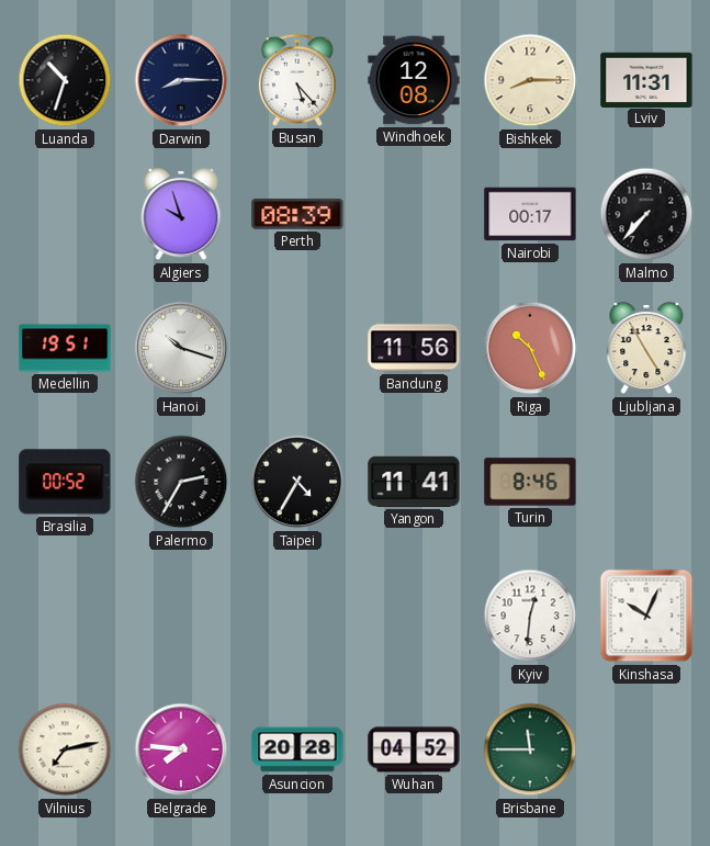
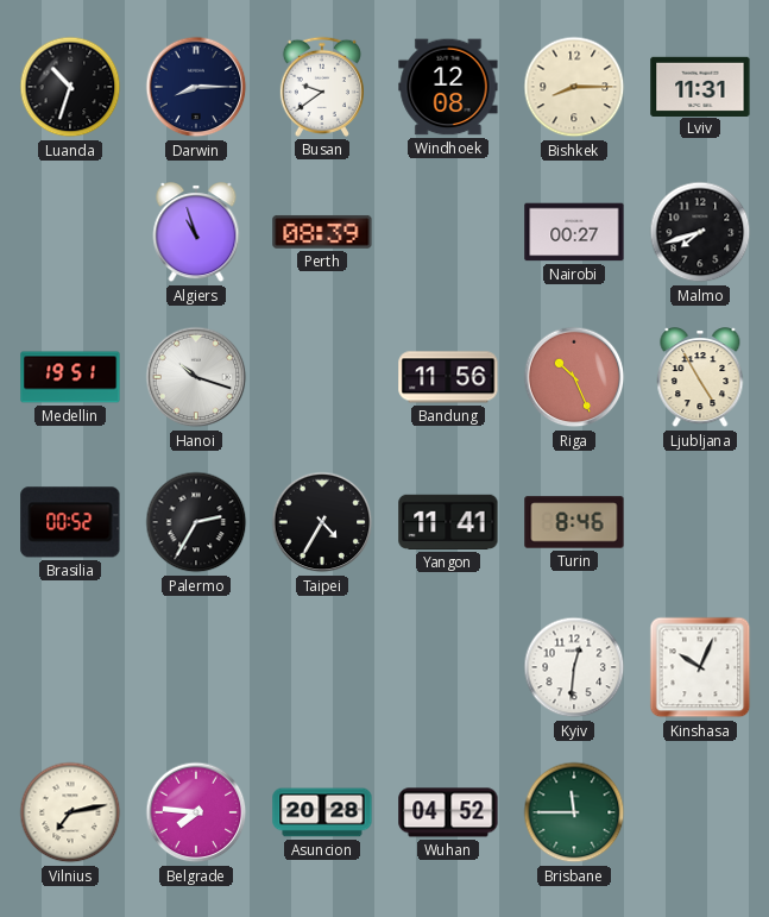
Busan: 5:23 -> 9:39 (322, 87)
Algiers: 9:57 -> 10:57 (196, 233)
Nairobi: 00:17 -> 00:27 (574, 232)
Malmo: 7:37 -> 7:42 (700, 232)
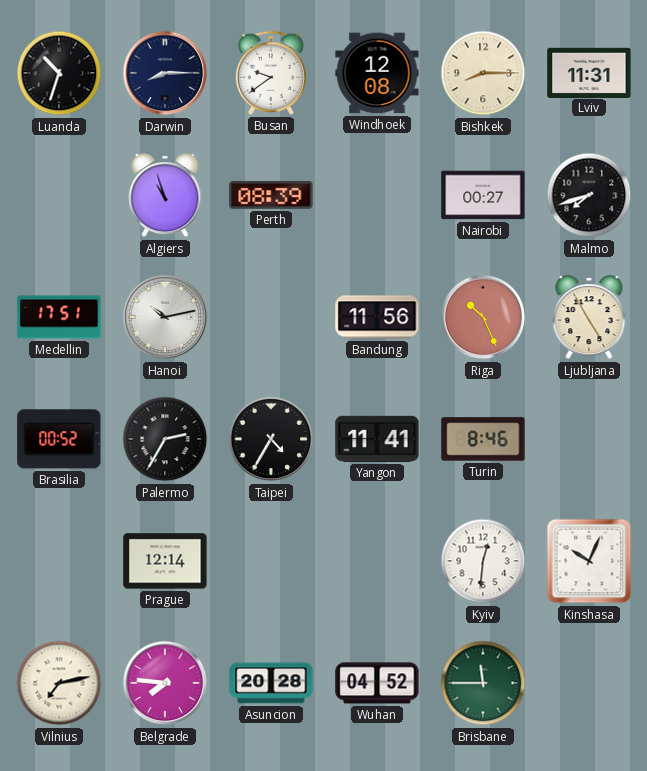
Medellin: 19:51 -> 17:51 (59, 317)
Hanoi: 10:18 -> 10:13 (165, 317)
Prague: none -> 12:14 (165, 561)
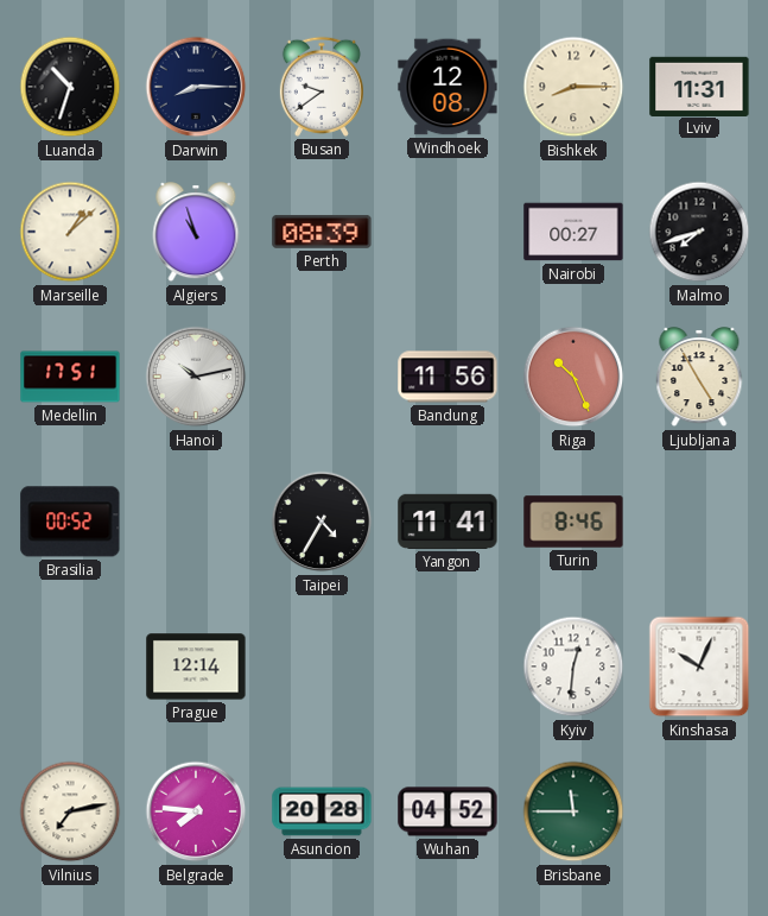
Marseille: none -> 1:08 (70, 232)
Palermo: 2:35 -> none (165, 439)
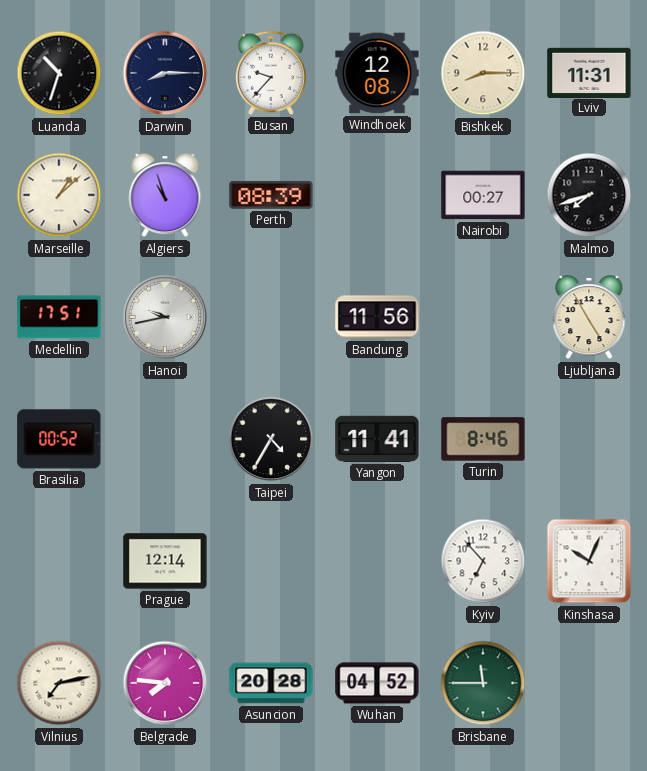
Busan: 9:39 -> 9:37 (271, 73)
Hanoi: 10:13 -> 9:43 (165, 317)
Riga: 10:26 -> none (573, 377)
Kyiv: 12:31 -> 6:53 (483, 561)
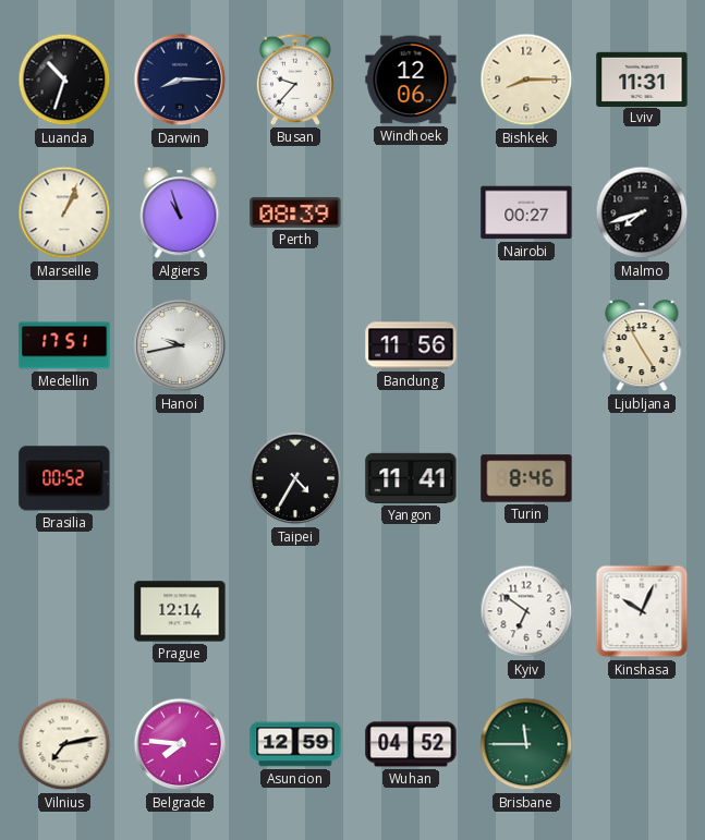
Windhoek: 12:08 -> 12:06 (411, 80)
Marseille: 1:08 -> 1:04 (64, 212)
Kyiv: 6:53 -> 6:51 (526, 611)
Asuncion: 20:28 -> 12:59 (295, 744)
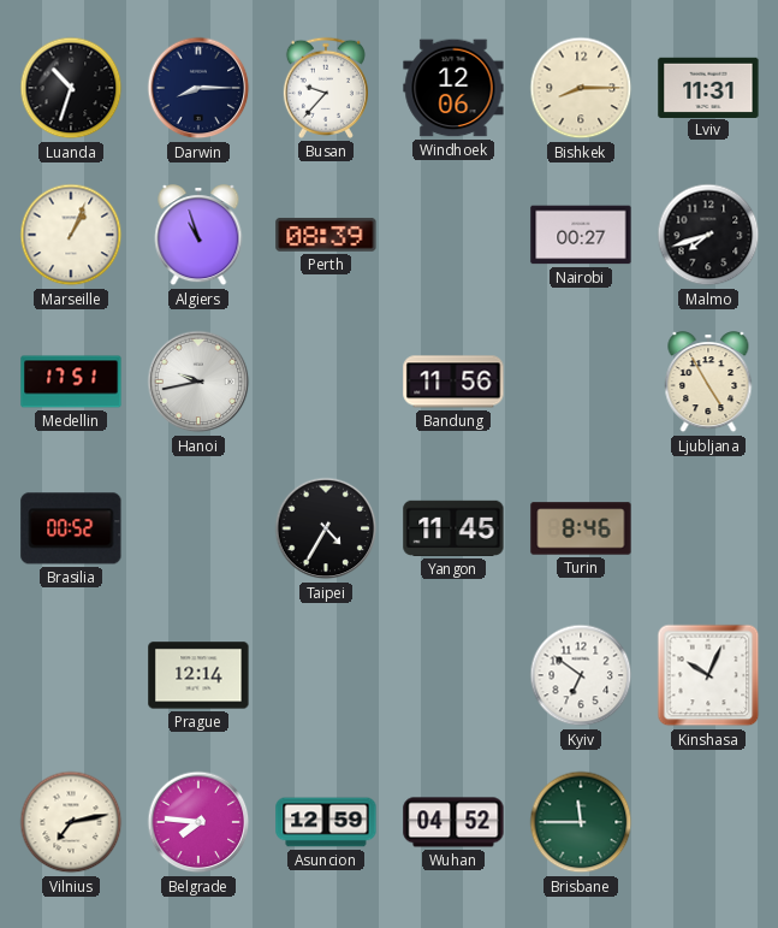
Yangon: 11:41 -> 11:45 (453, 528)
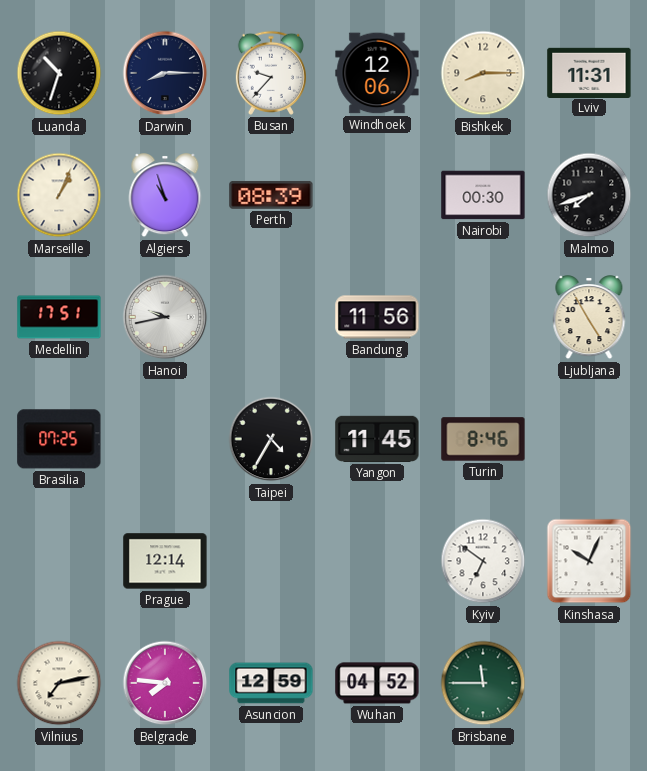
Nairobi: 00:27 -> 00:30 (483, 195)
Brasilia: 00:52 -> 07:25 (59, 439)
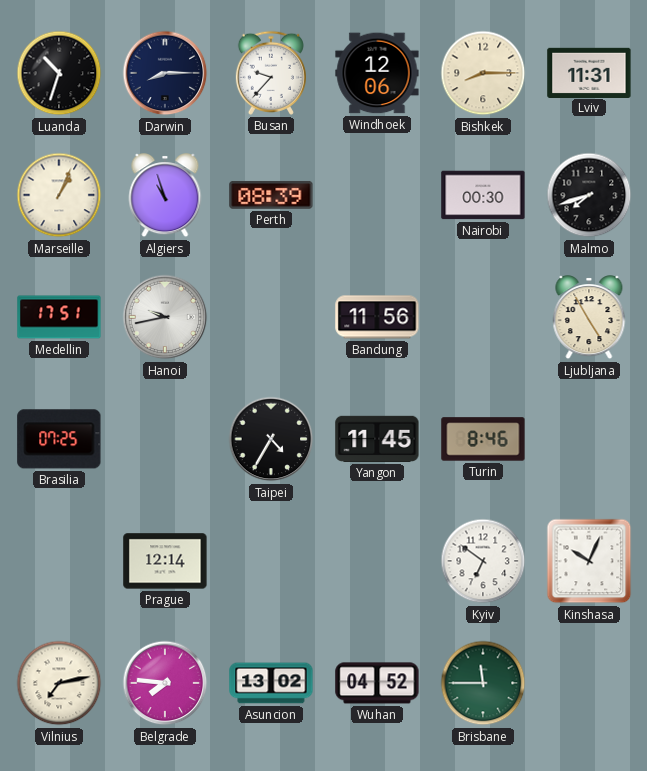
Asuncion: 12:59 -> 13:02 (271, 683)
